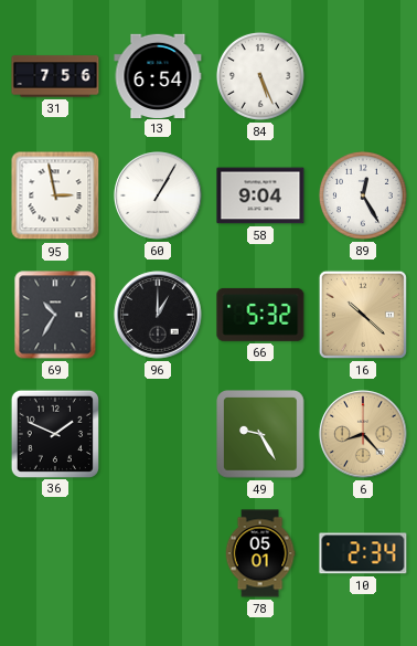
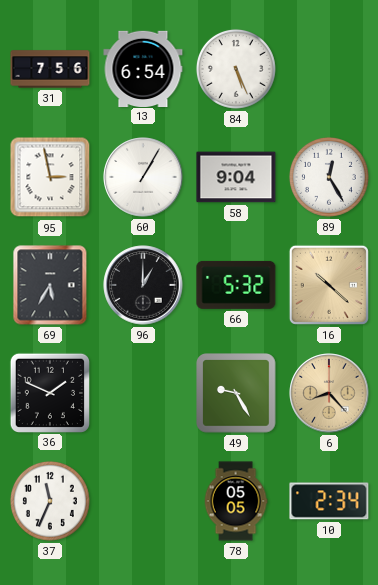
69: 10:35 -> 5:35 (50, 285)
37: none -> 11:34 (50, 501)
78: 05:01 -> 05:05 (236, 501)
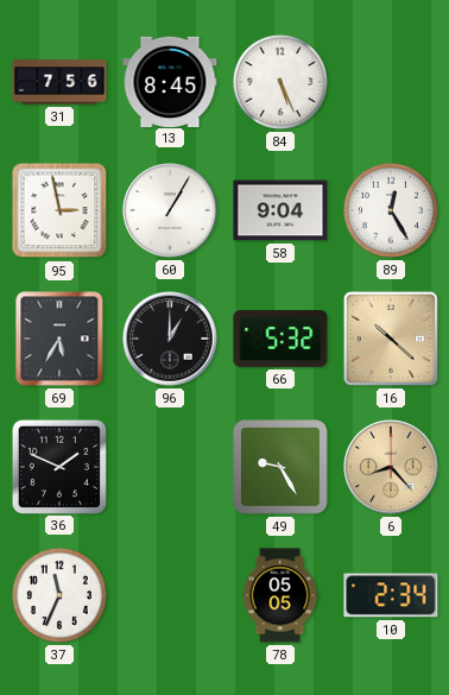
13: 6:54 -> 8:45 (170, 81)
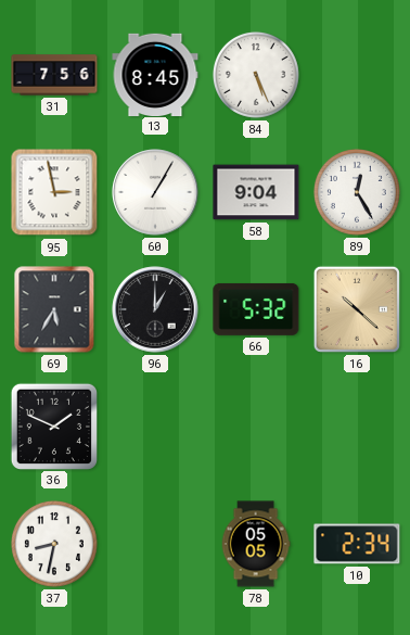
49: 9:25 -> none (282, 468)
6: 8:23 -> none (391, 467)
37: 11:34 -> 8:32 (54, 544)
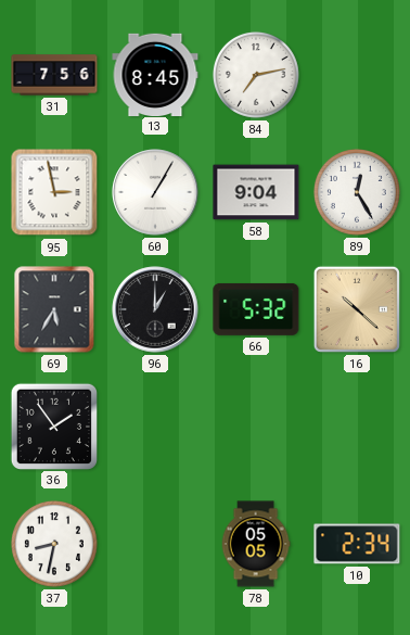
84: 5:26 -> 7:13 (256, 75)
36: 1:49 -> 1:54 (53, 426)
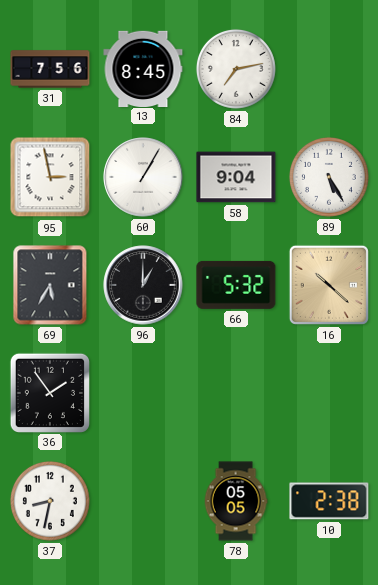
89: 12:25 -> 5:25 (329, 177)
10: 2:34 -> 2:38 (329, 501)
